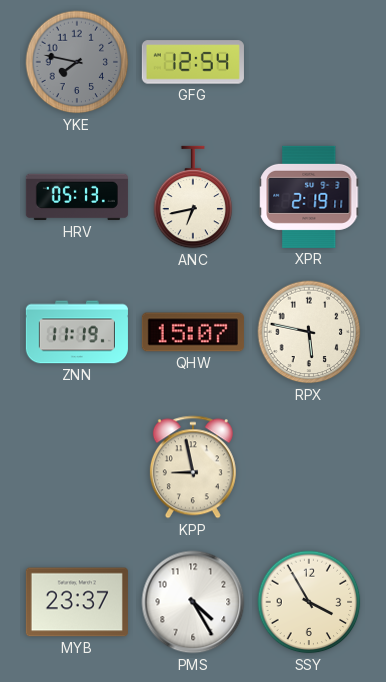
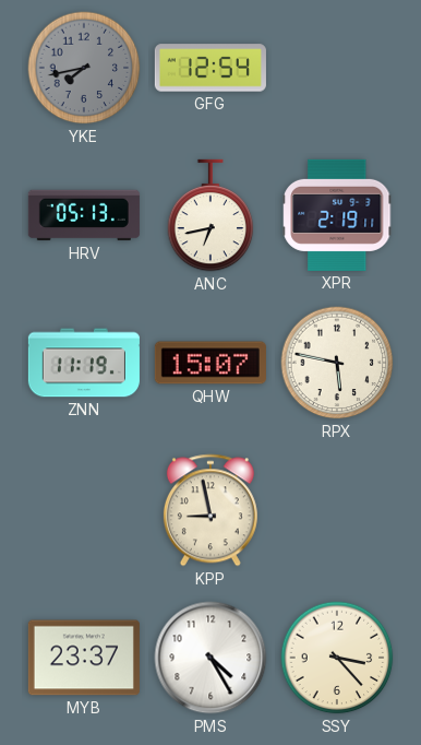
YKE: 7:47 -> 7:43 (84, 68)
SSY: 3:55 -> 3:23 (337, 658)
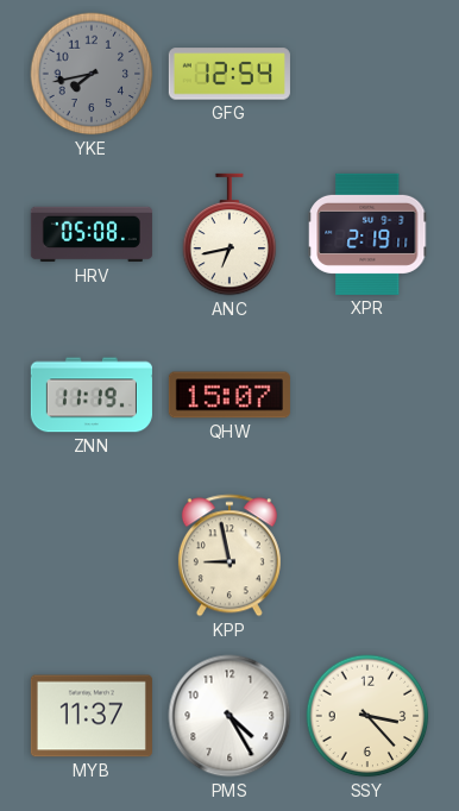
HRV: 05:13 -> 05:08 (92, 234)
RPX: 5:47 -> none (337, 363)
MYB: 23:37 -> 11:37 (92, 716)
